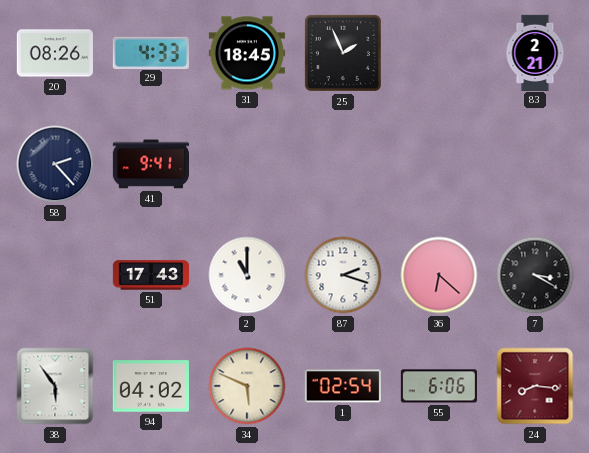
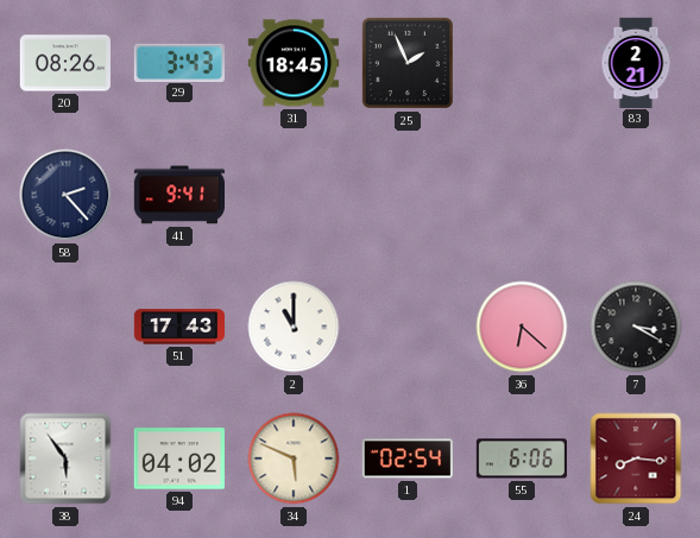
29: 4:33 -> 3:43 (179, 62)
87: 2:18 -> none (343, 275)
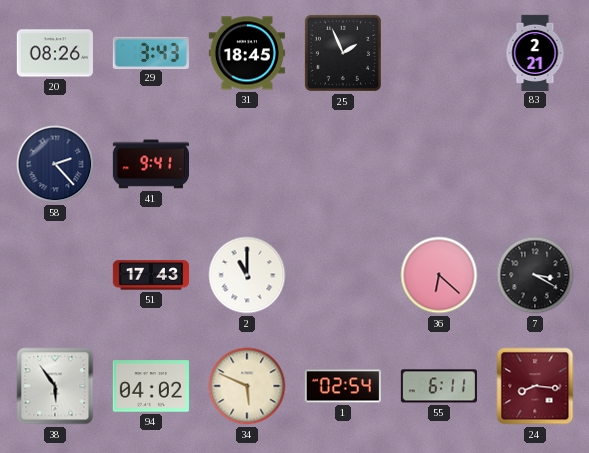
55: 6:06 -> 6:11 (438, 386)
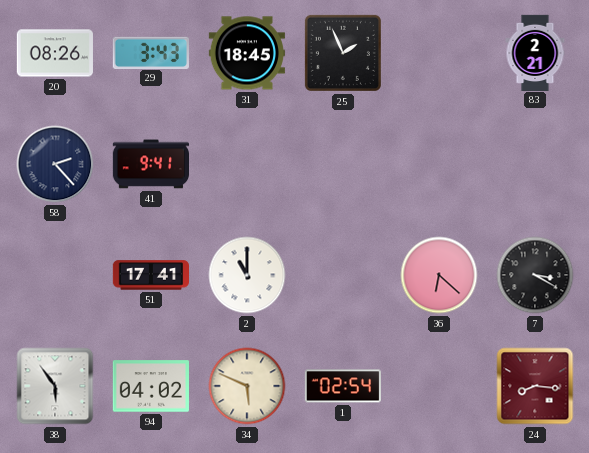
51: 17:43 -> 17:41 (150, 275)
55: 6:11 -> none (438, 386)
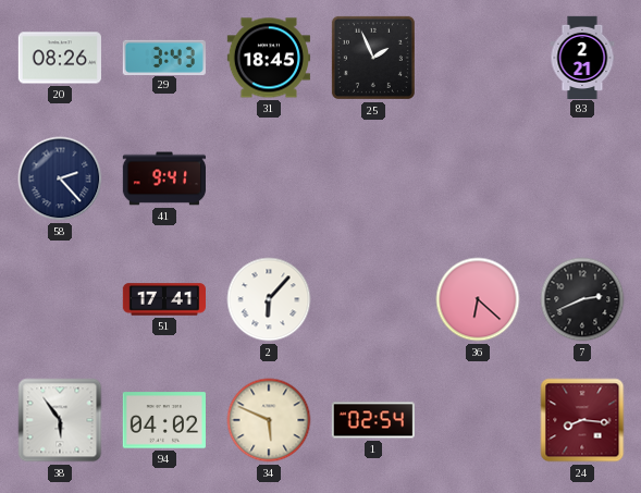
2: 11:00 -> 6:07 (269, 299)
7: 3:20 -> 2:41 (582, 299)
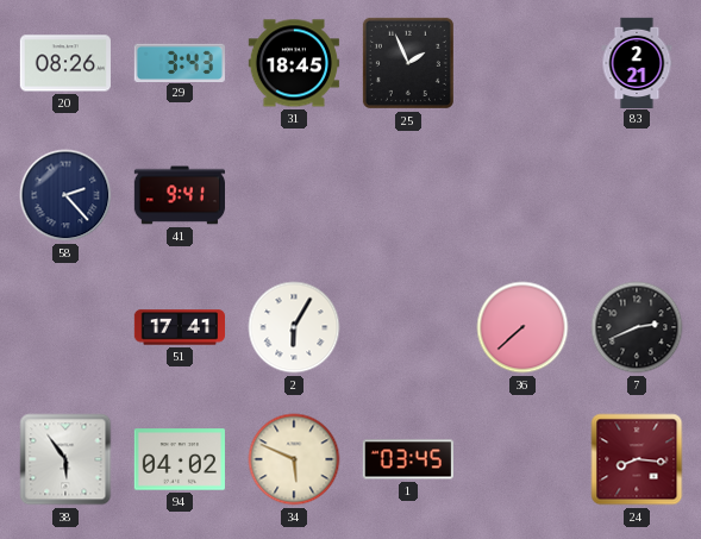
2: 6:07 -> 6:05 (294, 327)
36: 6:22 -> 7:38 (522, 327)
1: 02:54 -> 03:45 (408, 459)
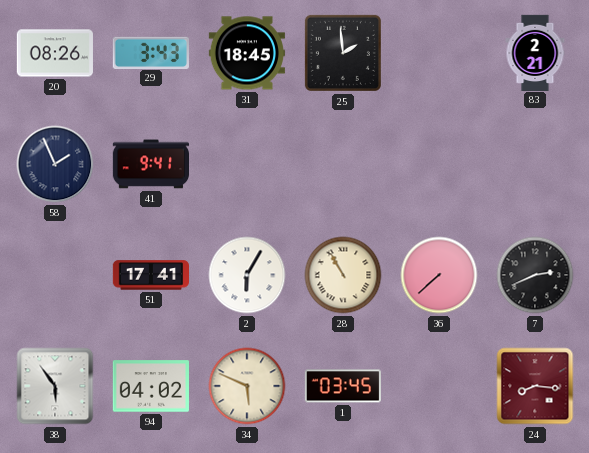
25: 1:56 -> 1:59 (343, 53)
58: 2:23 -> 1:56 (55, 164)
28: none -> 10:55 (343, 275)
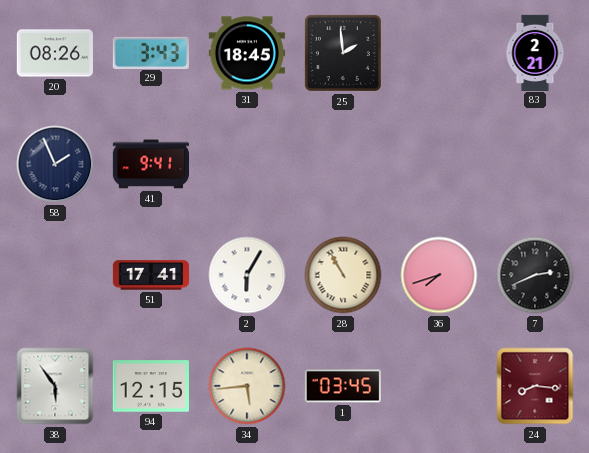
36: 7:38 -> 7:42 (439, 275)
94: 04:02 -> 12:15 (151, 386)
34: 5:49 -> 5:44 (247, 386)
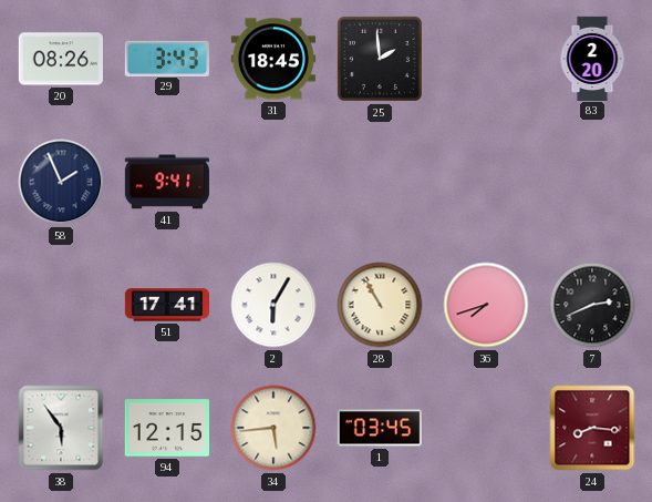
83: 2:21 -> 2:20 (592, 58)
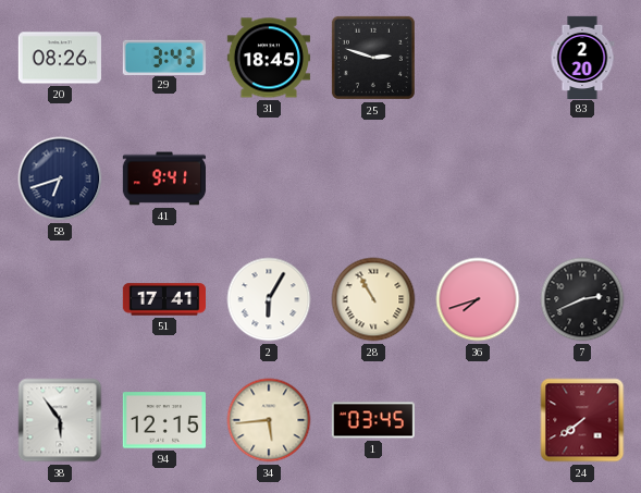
25: 1:59 -> 2:48 (373, 58)
58: 1:56 -> 6:42 (60, 178)
24: 8:16 -> 7:39 (582, 420)
